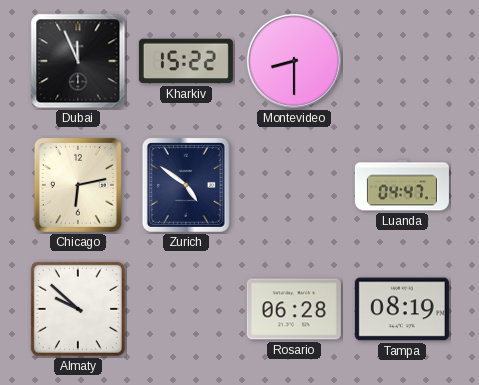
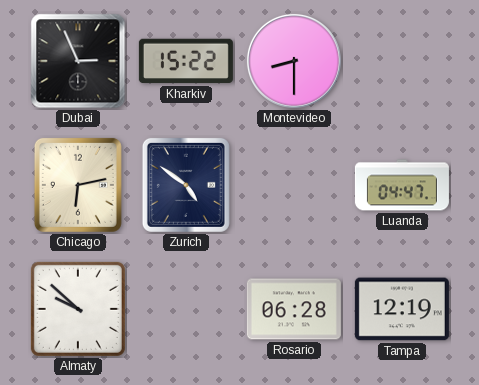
Dubai: 11:56 -> 2:56 (78, 61)
Tampa: 08:19 -> 12:19 (402, 309)
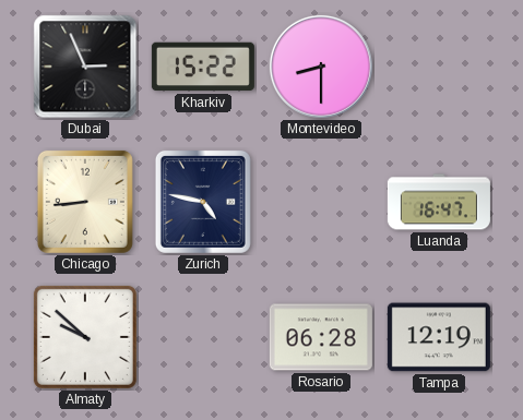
Chicago: 6:13 -> 8:44 (85, 202)
Zurich: 4:51 -> 4:47 (203, 202)
Luanda: 04:47 -> 16:47 (439, 202)
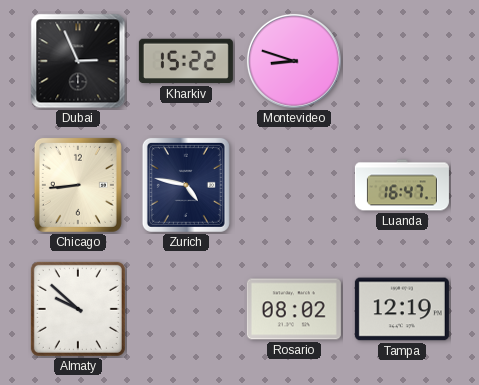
Montevideo: 8:30 -> 8:48 (294, 61)
Rosario: 06:28 -> 08:02 (294, 309)
